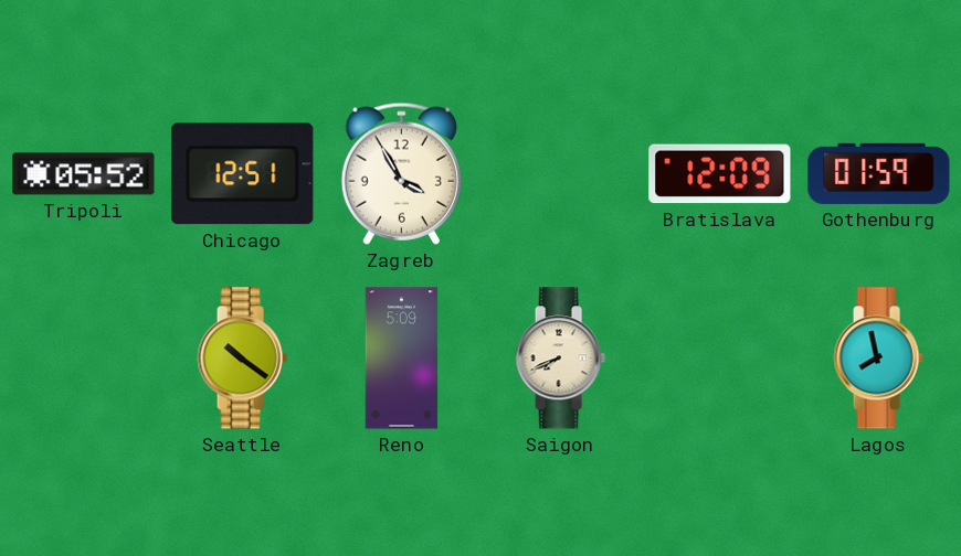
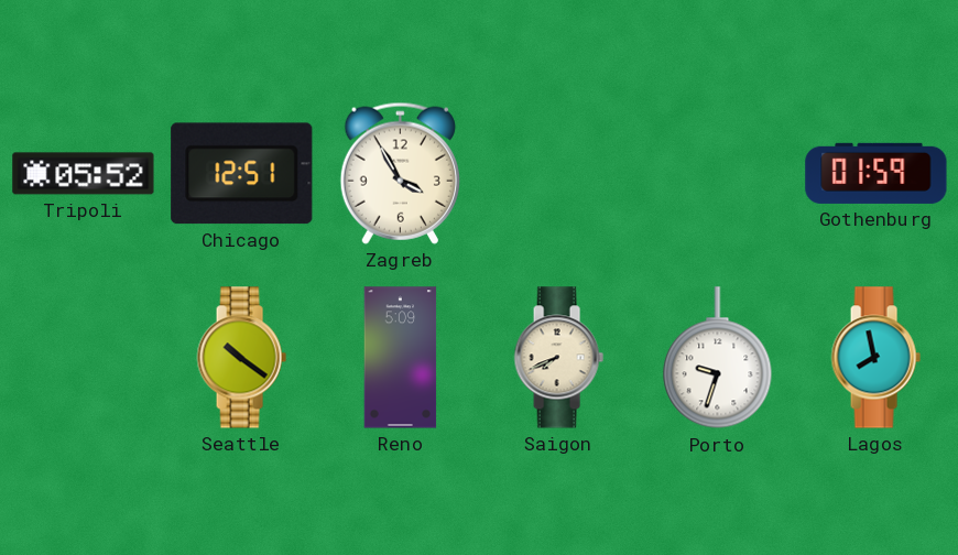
Bratislava: 12:09 -> none (720, 174)
Porto: none -> 9:33 (718, 358)
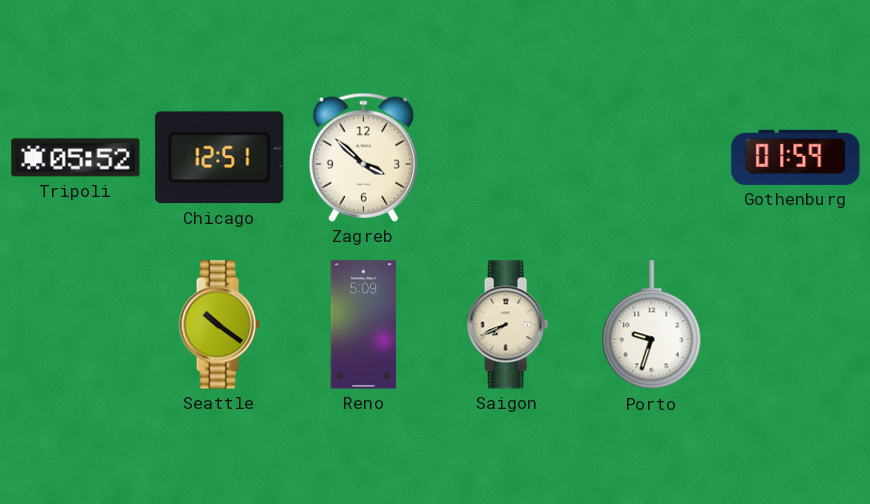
Zagreb: 3:55 -> 3:52 (363, 157)
Lagos: 7:58 -> none (875, 358)
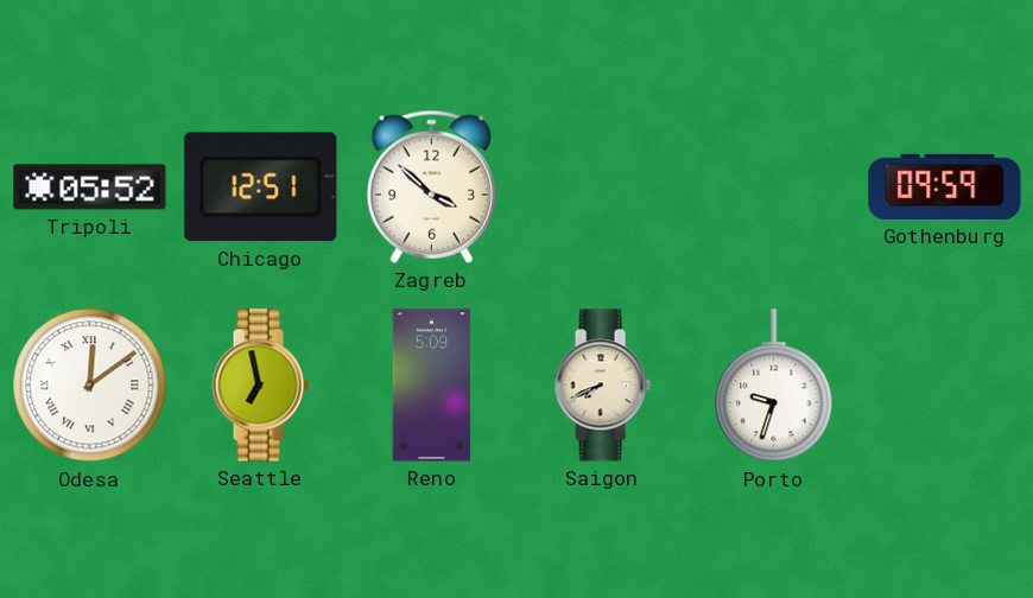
Gothenburg: 01:59 -> 09:59 (945, 186)
Odesa: none -> 12:09 (90, 386)
Seattle: 10:21 -> 6:58 (260, 386)
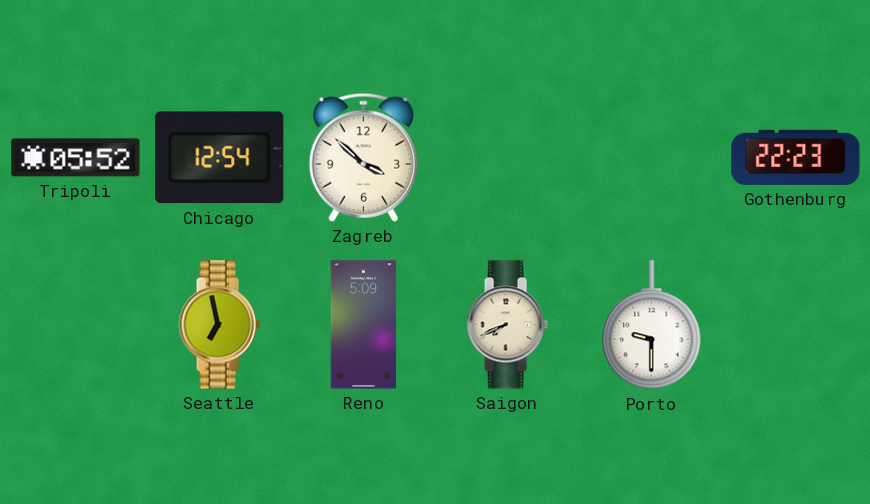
Chicago: 12:51 -> 12:54 (220, 158)
Gothenburg: 09:59 -> 22:23 (796, 157)
Odesa: 12:09 -> none (90, 386)
Porto: 9:33 -> 9:30 (652, 325)
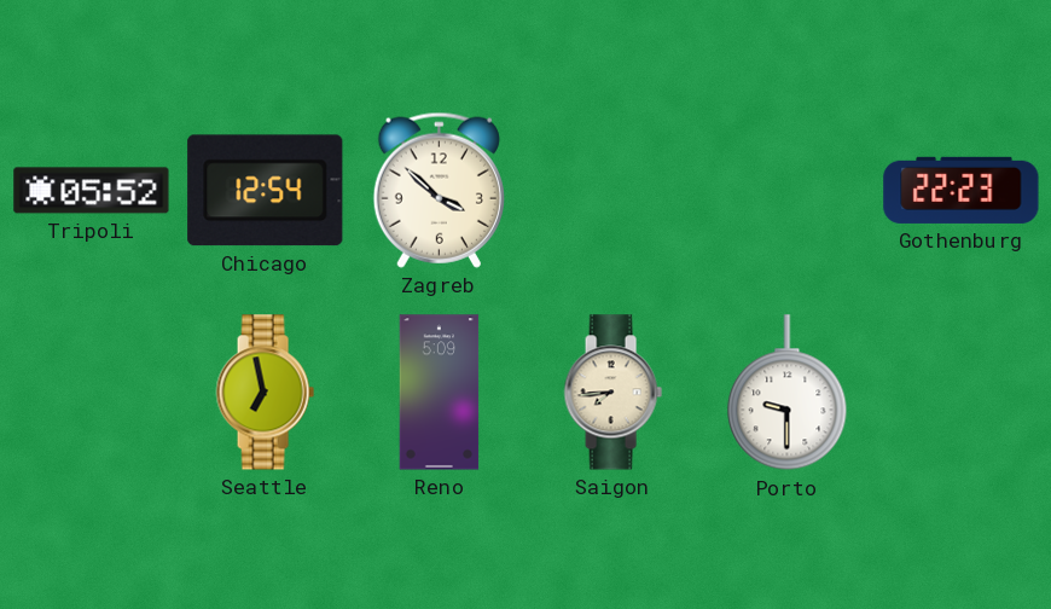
Saigon: 7:41 -> 7:44 (612, 393)
